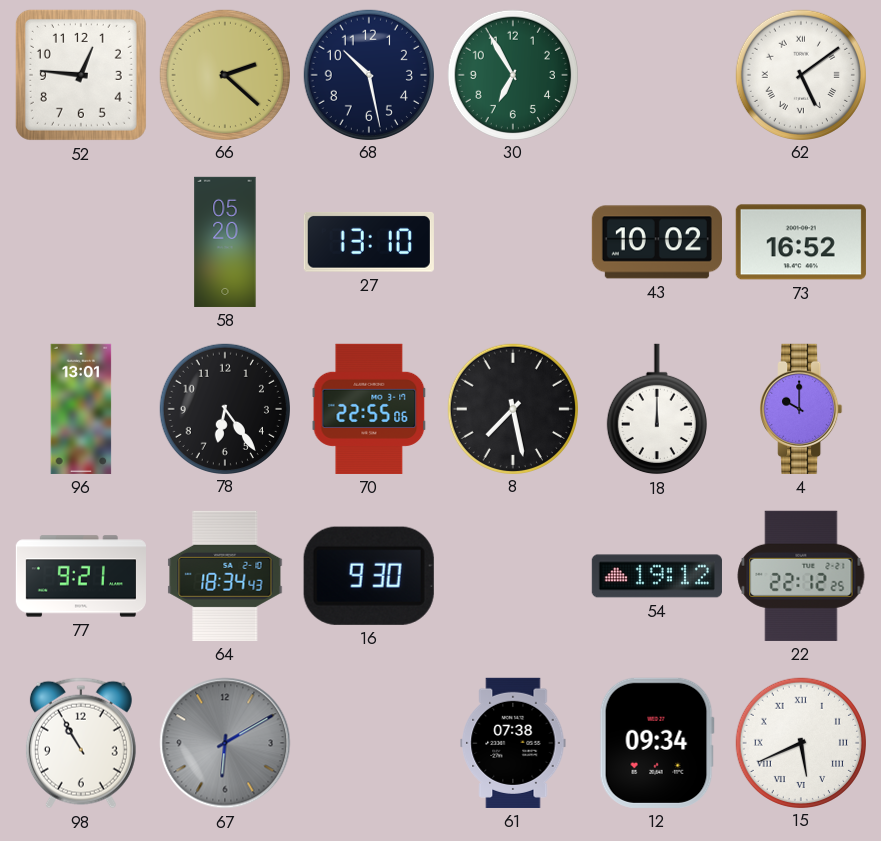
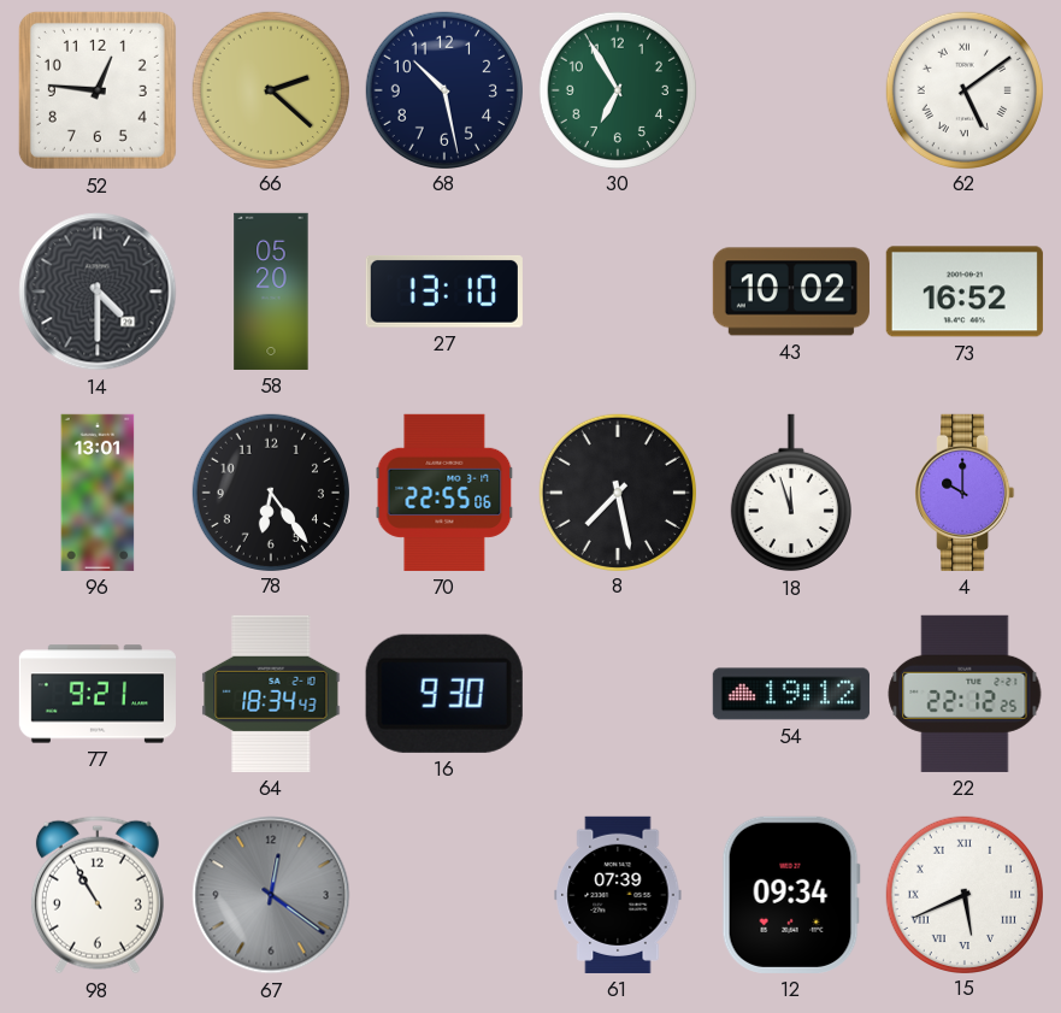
14: none -> 4:30 (98, 291)
18: 12:00 -> 11:57 (791, 493)
67: 6:10 -> 12:21 (271, 895)
61: 07:38 -> 07:39 (618, 895)
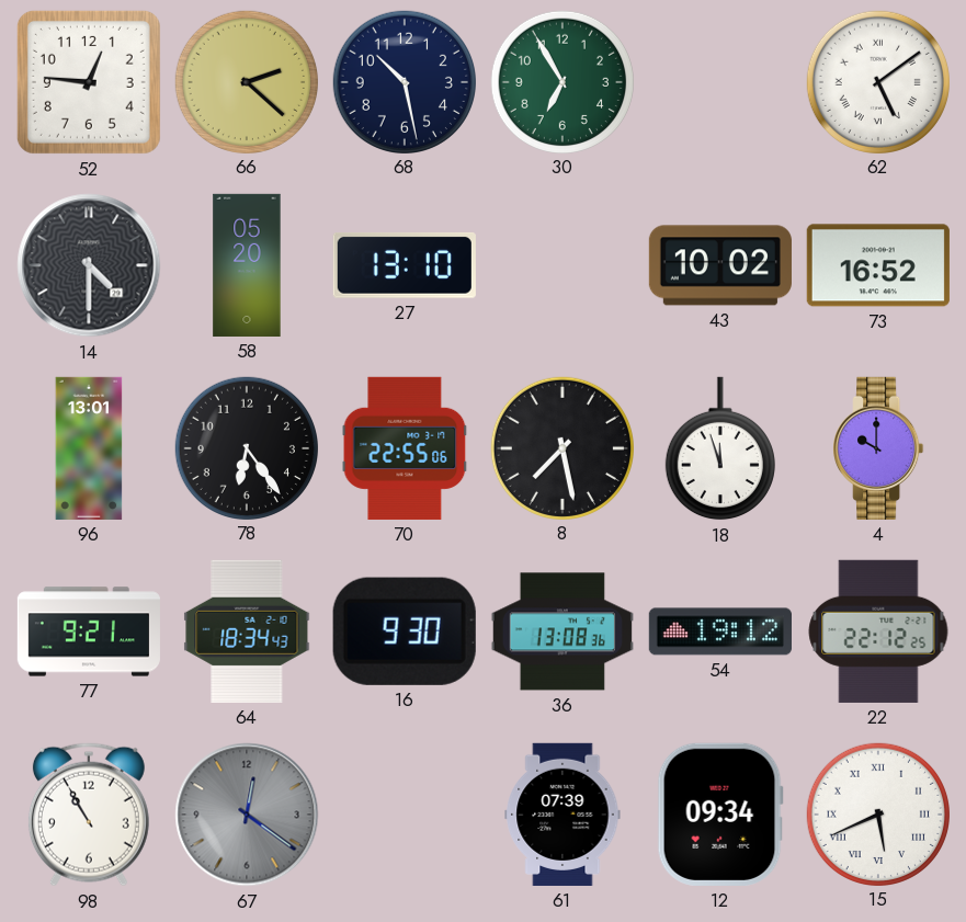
36: none -> 13:08 (562, 631)
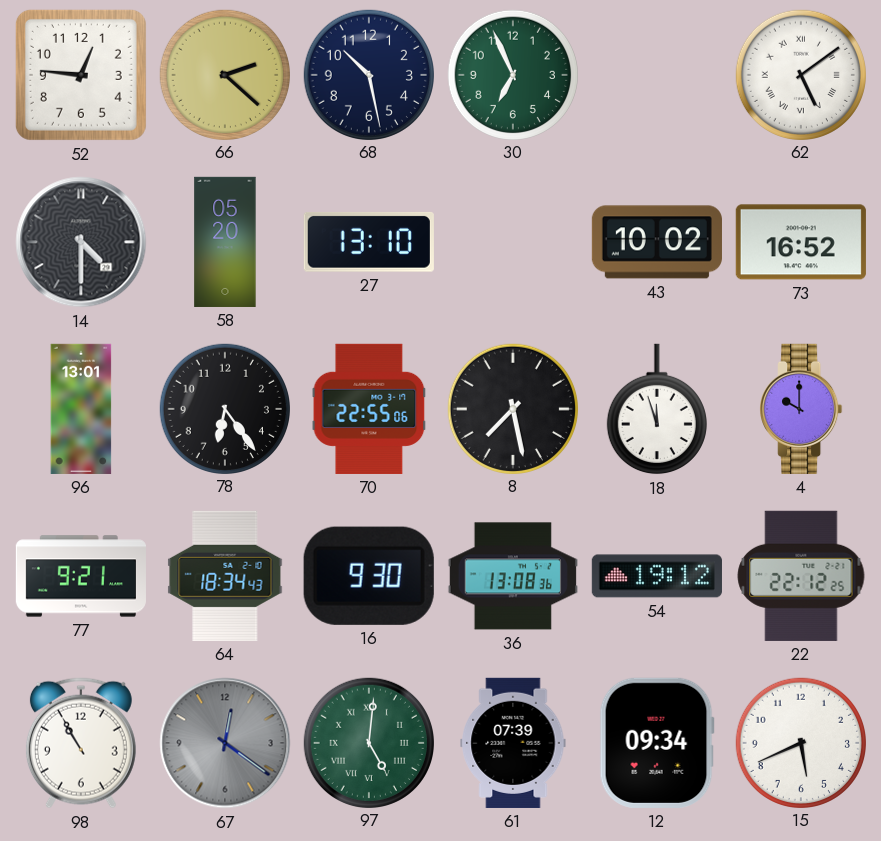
30: 6:55 -> 6:56 (512, 74)
97: none -> 5:01 (368, 742)
15 numerals: Roman -> Arabic (800, 742)
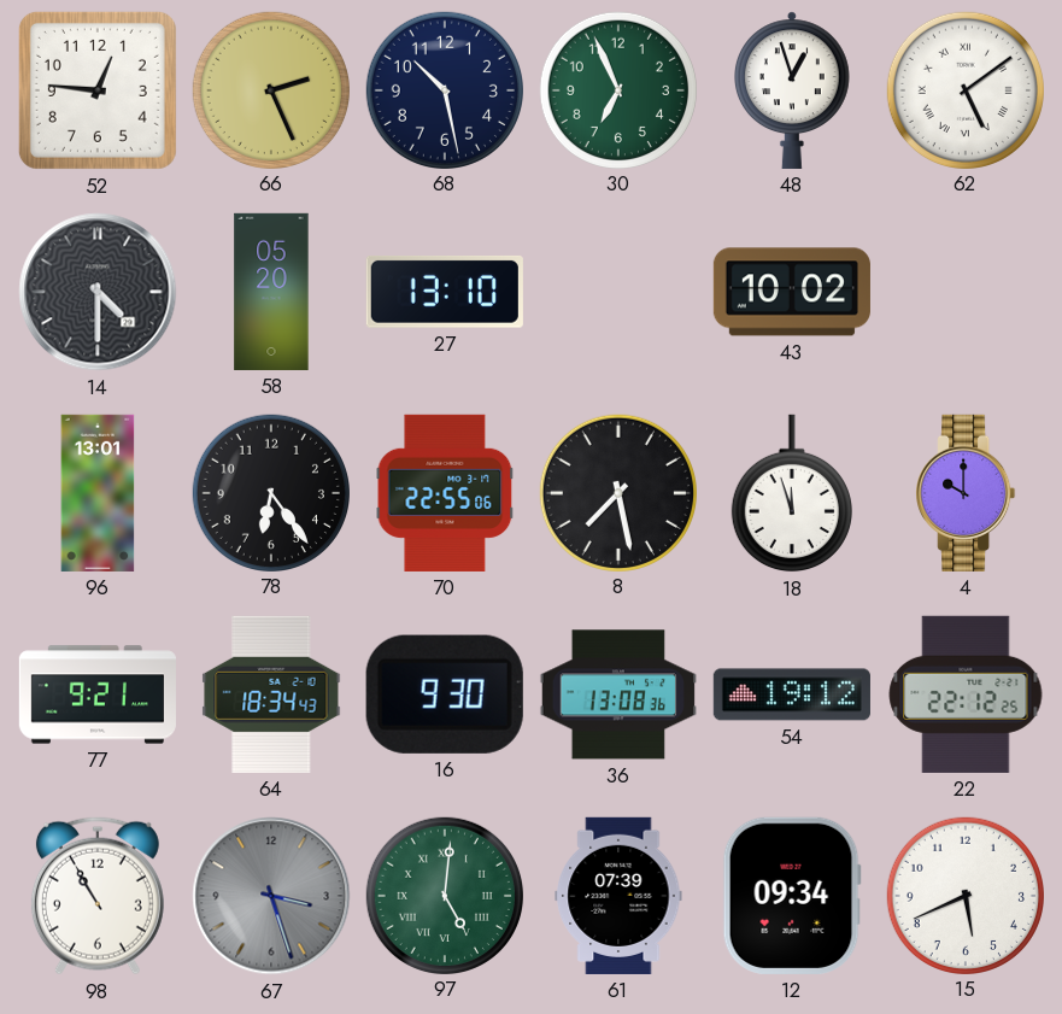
66: 2:22 -> 2:26 (270, 89)
48: none -> 12:57 (792, 90)
73: 16:52 -> none (801, 242)
67: 12:21 -> 3:27 (271, 896)
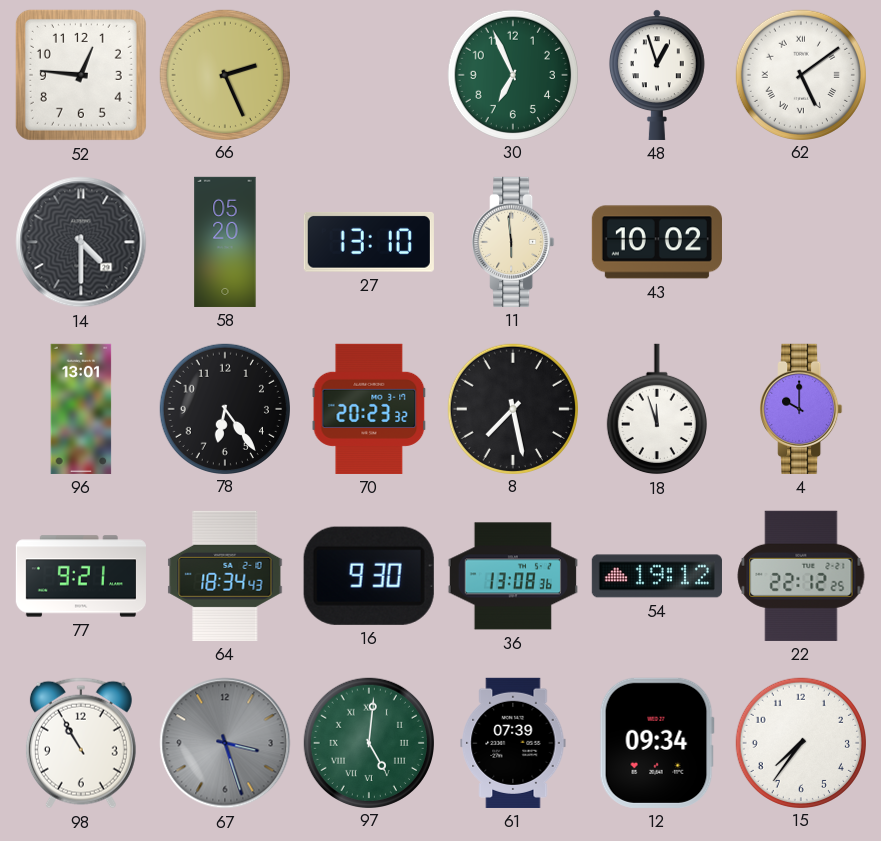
68: 10:28 -> none (444, 89)
11: none -> 5:59 (513, 242)
70: 22:55 -> 20:23 (369, 409)
15: 5:41 -> 7:36 (800, 742)
